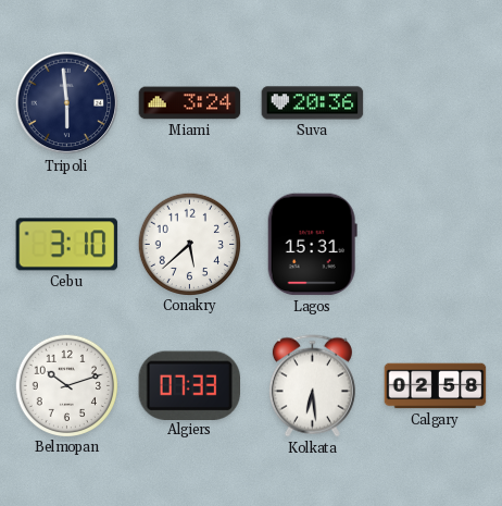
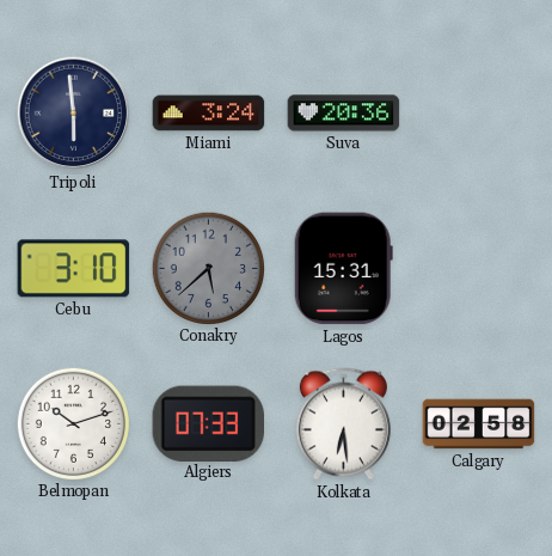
Conakry dial: white -> grey (209, 268)
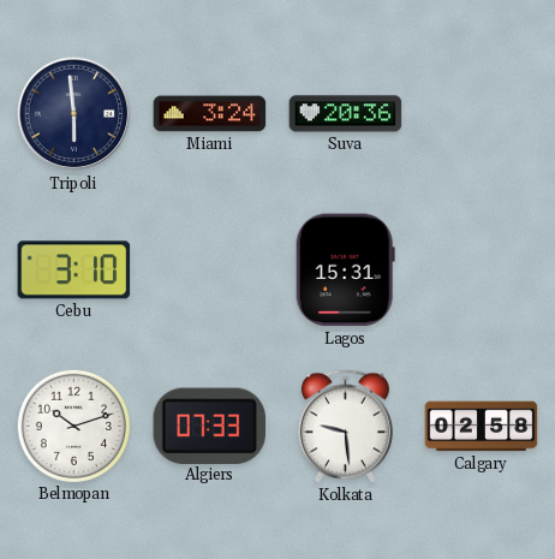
Conakry: 5:38 -> none (209, 268)
Kolkata: 6:29 -> 9:29 (345, 427)
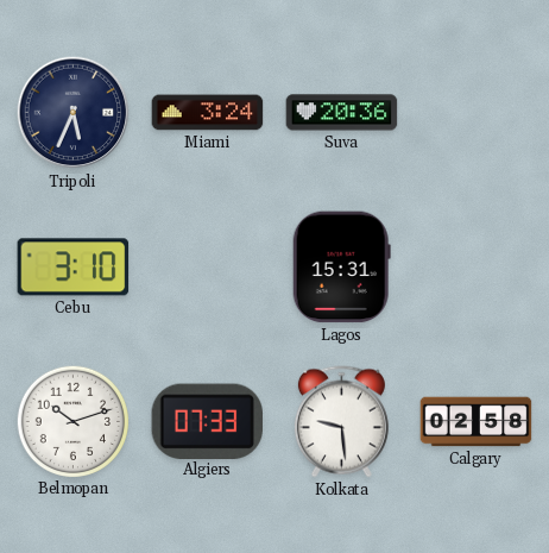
Tripoli: 5:59 -> 5:34 (74, 113)
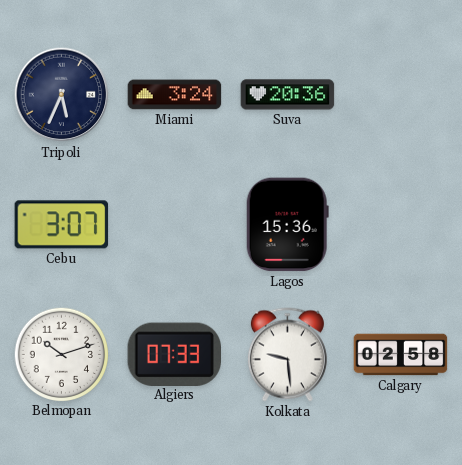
Cebu: 3:10 -> 3:07 (62, 225)
Lagos: 15:31 -> 15:36 (287, 225)
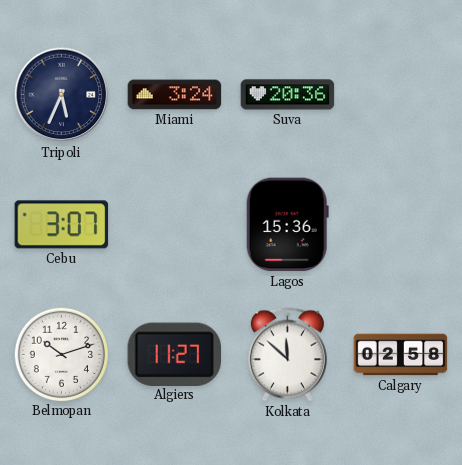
Algiers: 07:33 -> 11:27 (174, 354)
Kolkata: 9:29 -> 11:52 (287, 355)
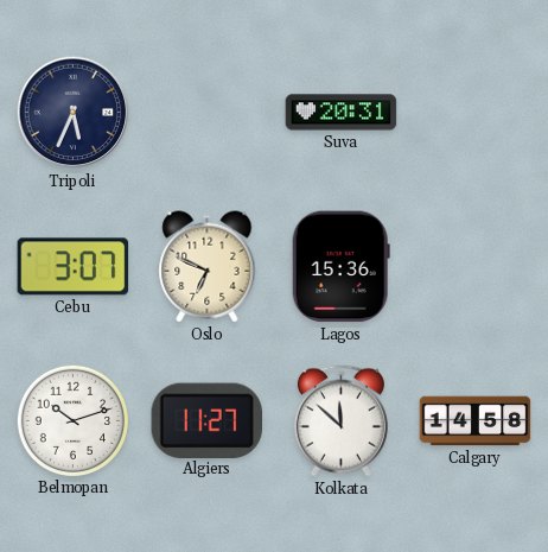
Miami: 3:24 -> none (175, 95)
Suva: 20:36 -> 20:31 (342, 113)
Oslo: none -> 6:49 (208, 267)
Calgary: 02:58 -> 14:58 (476, 421)
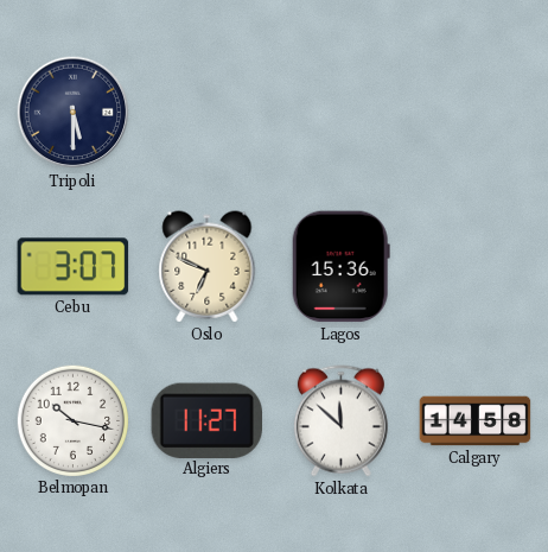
Tripoli: 5:34 -> 5:30 (74, 113)
Suva: 20:31 -> none (342, 113)
Belmopan: 10:12 -> 10:17 (74, 420)
